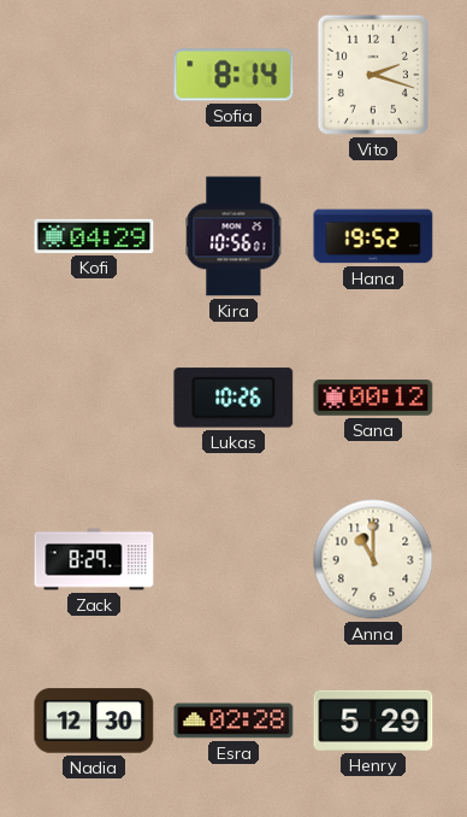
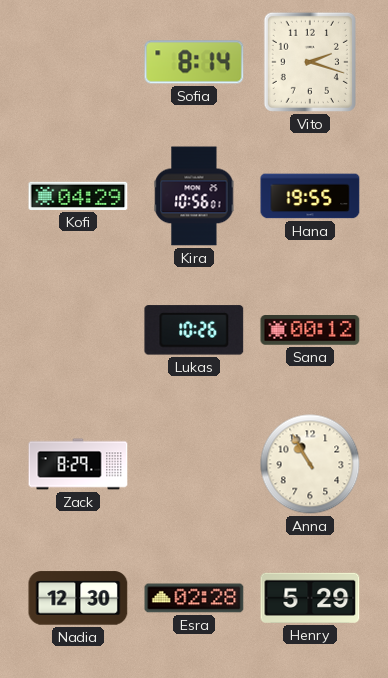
Hana: 19:52 -> 19:55 (310, 196)
Anna: 11:00 -> 10:55 (310, 464)
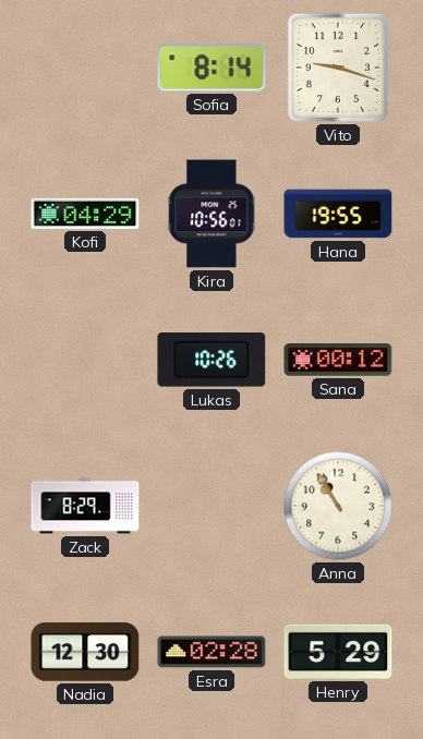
Vito: 2:18 -> 9:18 (338, 68)
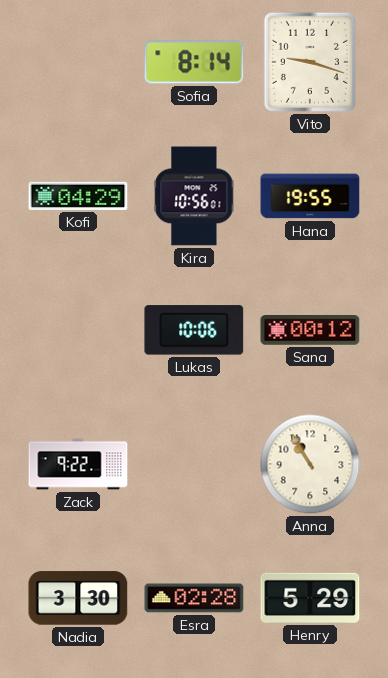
Lukas: 10:26 -> 10:06 (194, 330)
Zack: 8:29 -> 9:22 (78, 464)
Nadia: 12:30 -> 3:30 (78, 598)
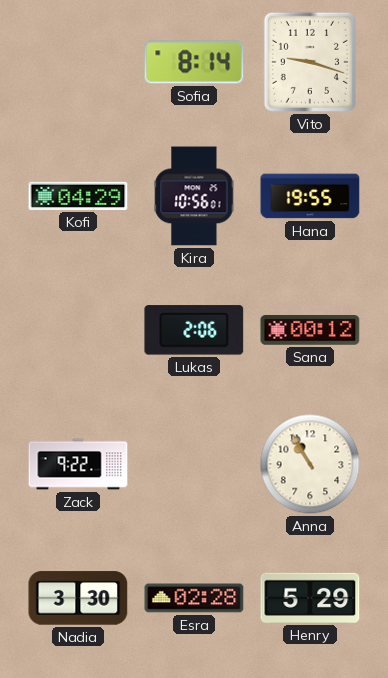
Lukas: 10:06 -> 2:06 (194, 330)
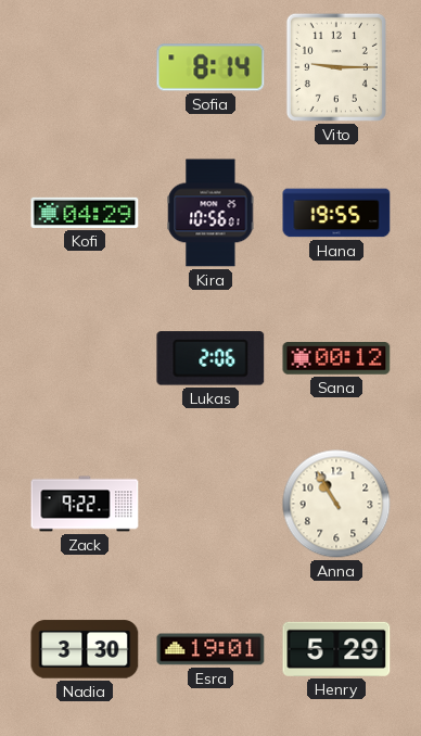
Vito: 9:18 -> 9:15 (336, 67)
Esra: 02:28 -> 19:01 (210, 649)
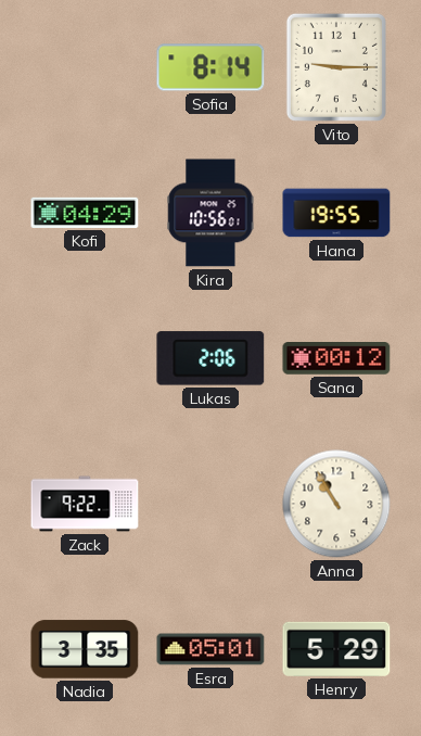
Nadia: 3:30 -> 3:35 (85, 649)
Esra: 19:01 -> 05:01 (210, 649)
